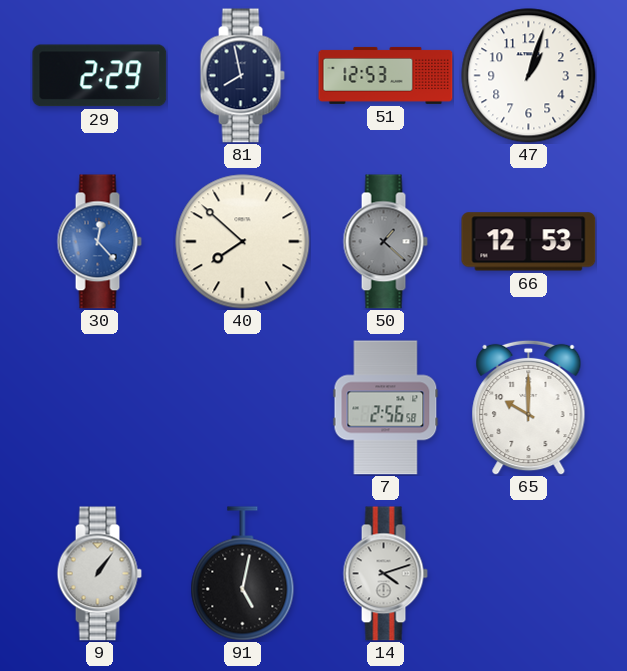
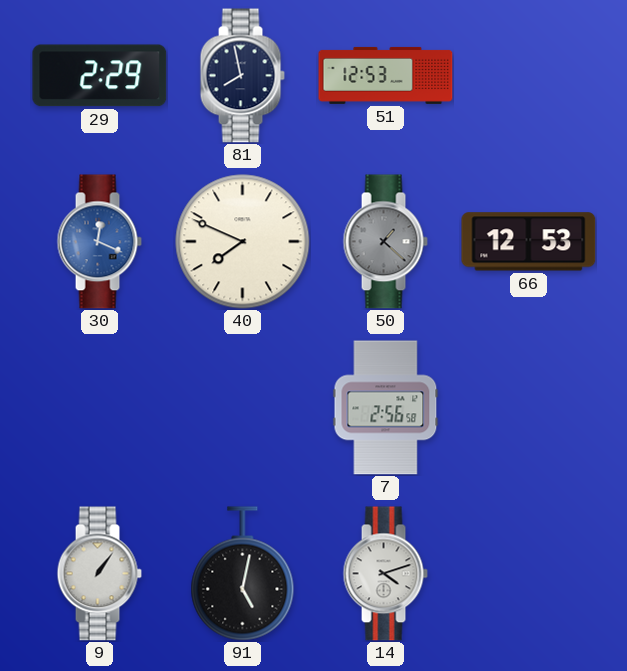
47: 1:03 -> none (529, 76)
30: 12:23 -> 12:19 (99, 242)
40: 7:52 -> 7:49 (243, 242)
65: 10:00 -> none (529, 407)
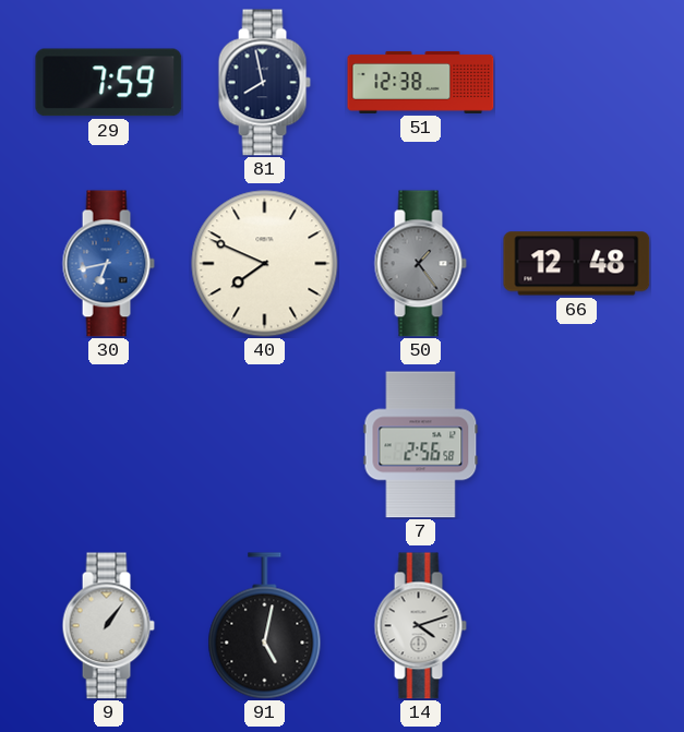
29: 2:29 -> 7:59 (109, 83)
51: 12:53 -> 12:38 (421, 82)
30: 12:19 -> 6:43 (108, 264)
50: 1:22 -> 1:24 (420, 264)
66: 12:53 -> 12:48 (577, 264)
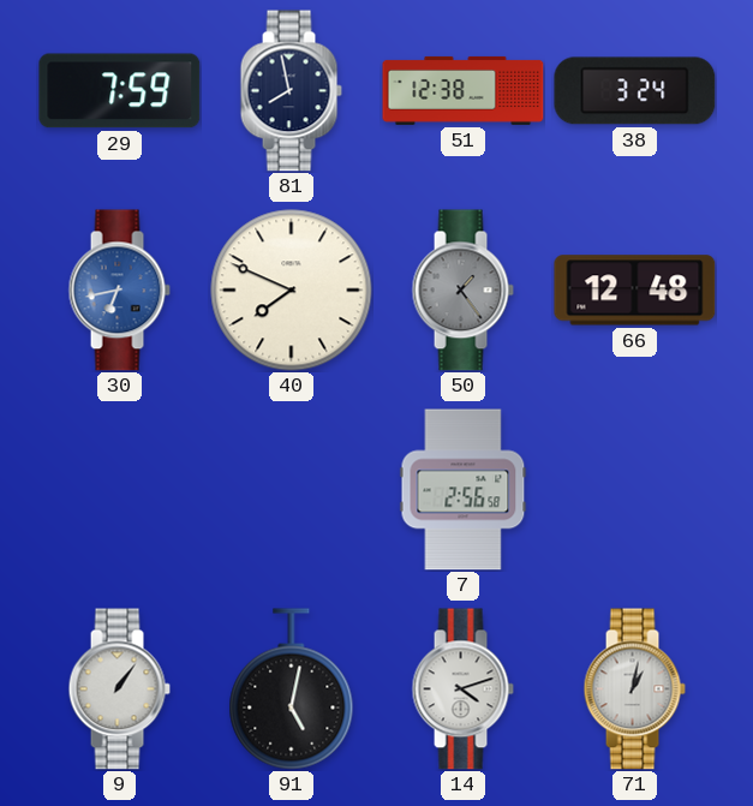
38: none -> 3:24 (635, 91)
71: none -> 1:02 (634, 689)
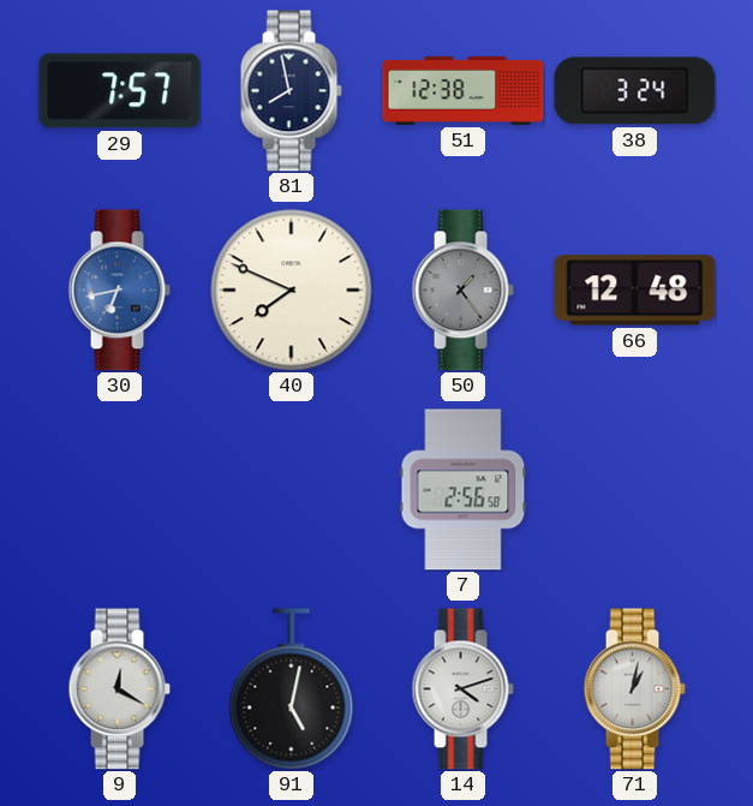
29: 7:59 -> 7:57 (120, 91)
9: 1:06 -> 12:20 (119, 689)
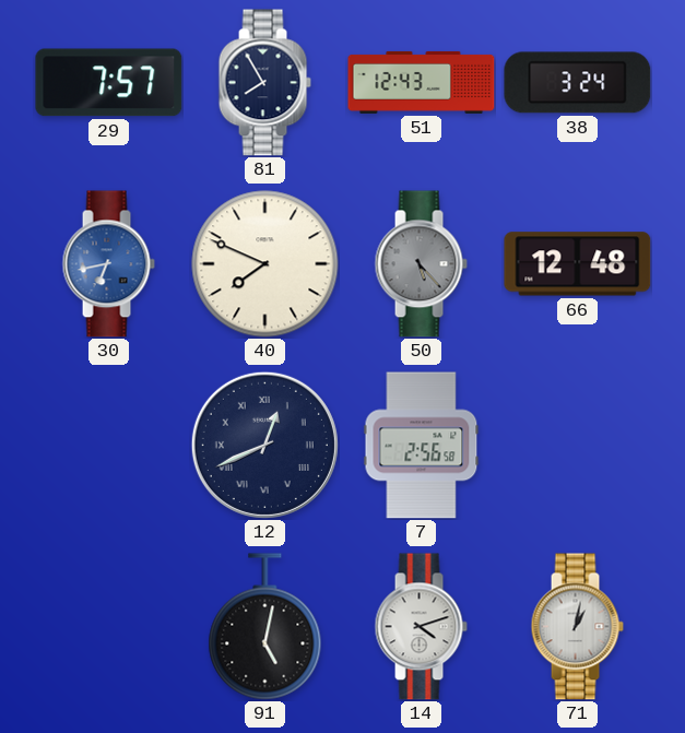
81: 7:58 -> 7:55 (264, 83)
51: 12:38 -> 12:43 (422, 82)
50: 1:24 -> 5:23 (421, 264)
12: none -> 12:41 (264, 445)
9: 12:20 -> none (119, 689)
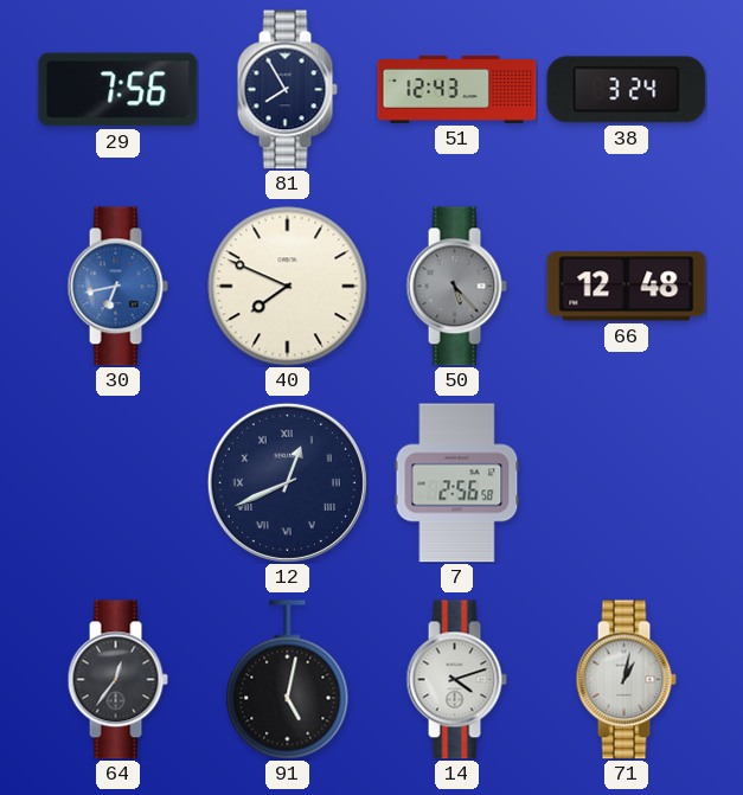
29: 7:57 -> 7:56 (119, 90)
64: none -> 12:36 (117, 680)
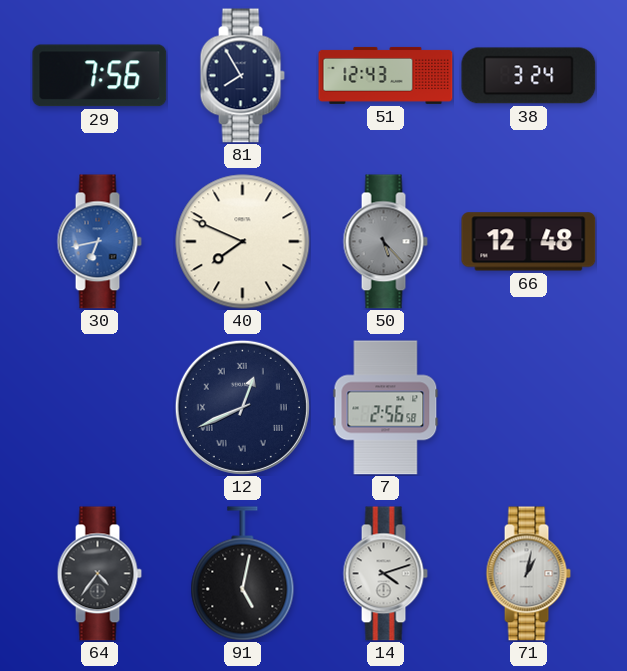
64: 12:36 -> 4:36 (99, 574)
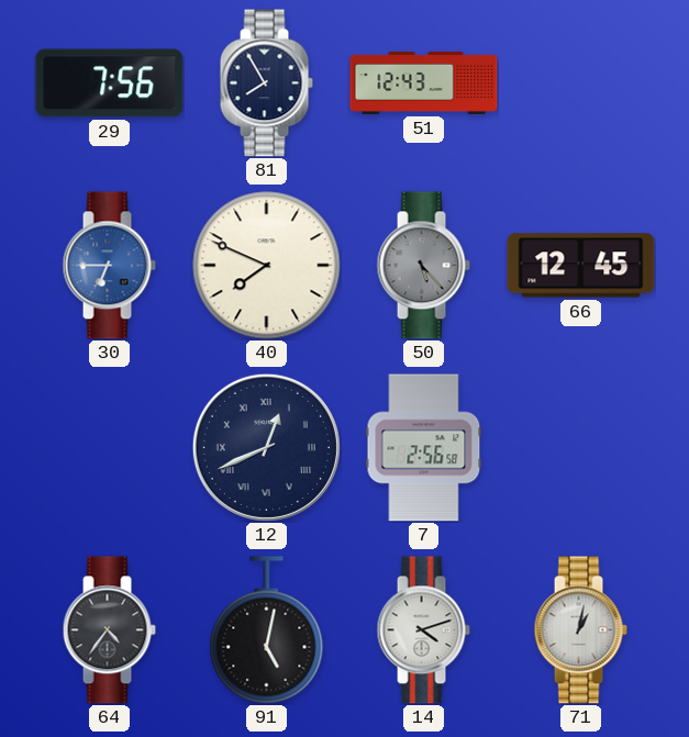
38: 3:24 -> none (529, 76)
30: 6:43 -> 6:45 (109, 266)
66: 12:48 -> 12:45 (581, 266)
